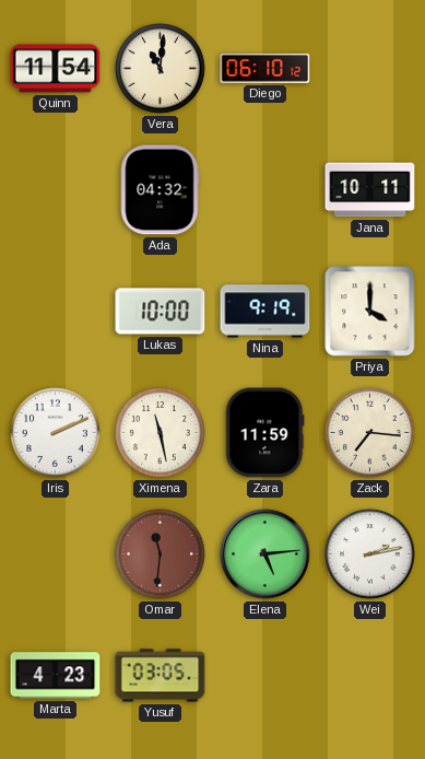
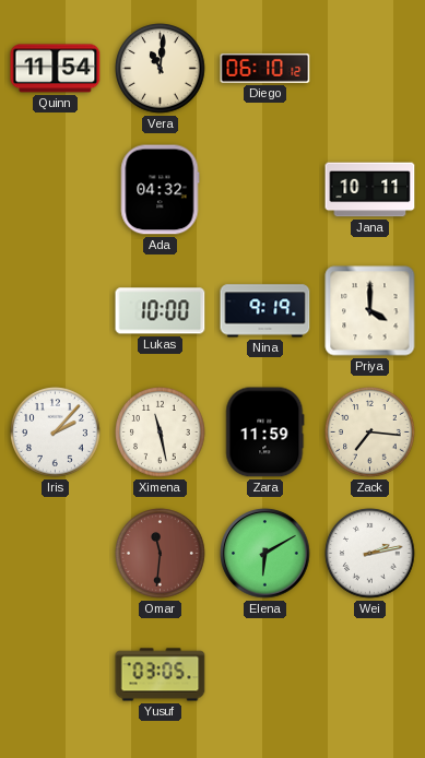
Iris: 2:11 -> 2:07 (56, 433)
Elena: 5:14 -> 6:10 (265, 554)
Marta: 4:23 -> none (56, 676)
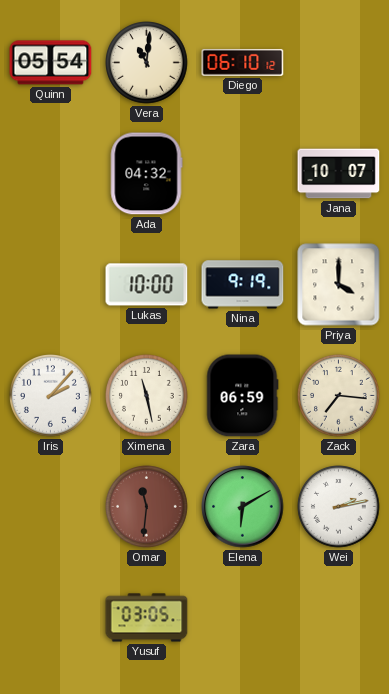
Quinn: 11:54 -> 05:54 (51, 63)
Jana: 10:11 -> 10:07 (339, 174)
Zara: 11:59 -> 06:59 (243, 396)
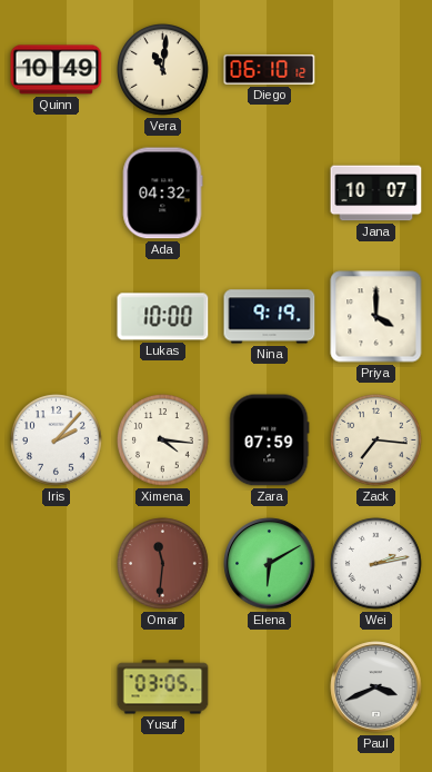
Quinn: 05:54 -> 10:49 (57, 70)
Ximena: 11:28 -> 4:16 (163, 441)
Zara: 06:59 -> 07:59 (270, 441)
Paul: none -> 3:41 (376, 687)
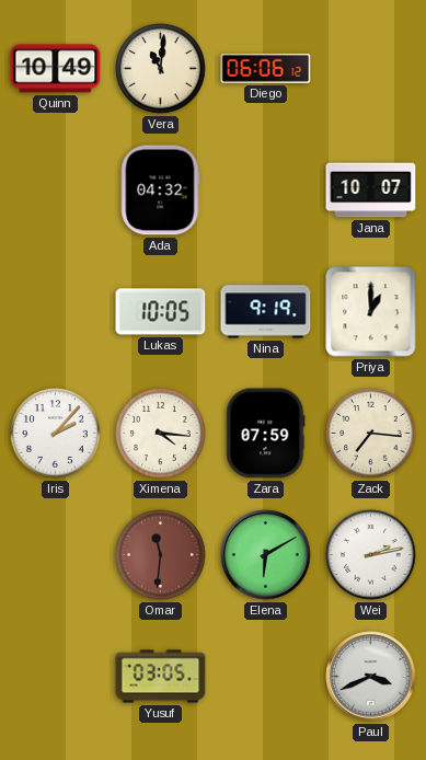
Diego: 06:10 -> 06:06 (266, 68)
Lukas: 10:00 -> 10:05 (161, 312)
Priya: 4:00 -> 1:00 (371, 312)
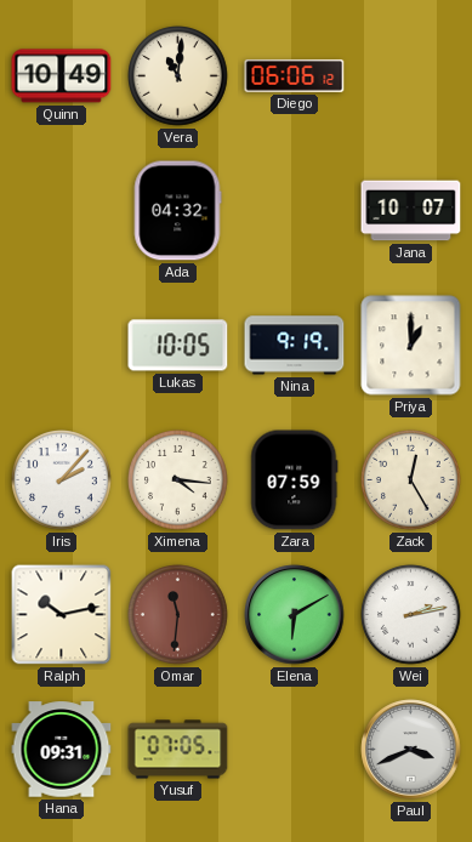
Zack: 7:16 -> 12:25 (411, 480)
Ralph: none -> 10:13 (62, 615)
Hana: none -> 09:31 (62, 750)
Yusuf: 03:05 -> 07:05 (178, 750)
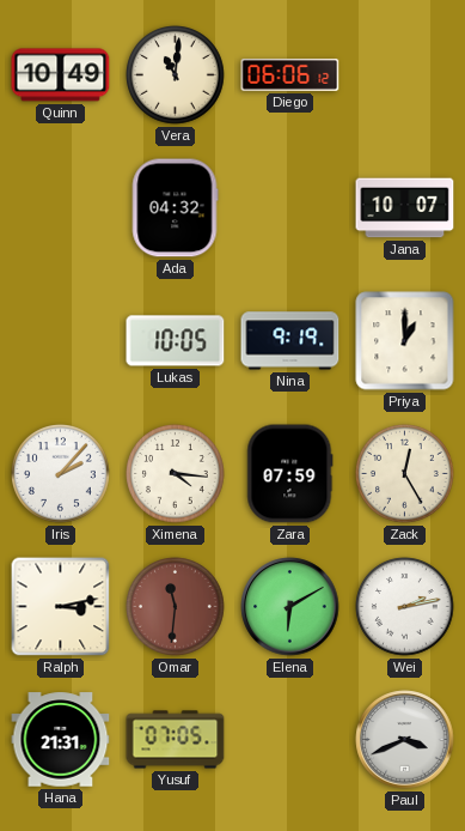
Ralph: 10:13 -> 3:13 (61, 607)
Hana: 09:31 -> 21:31 (61, 740)
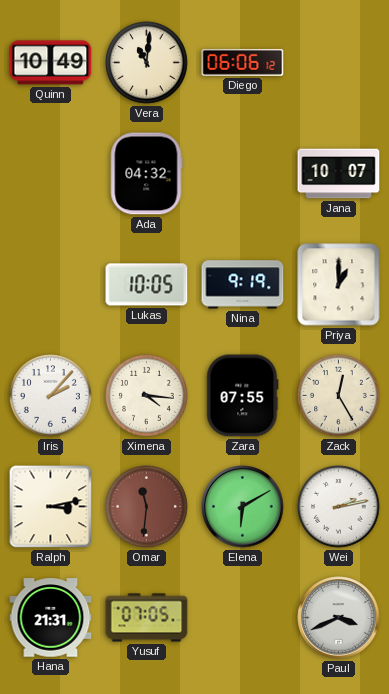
Zara: 07:59 -> 07:55 (243, 396)
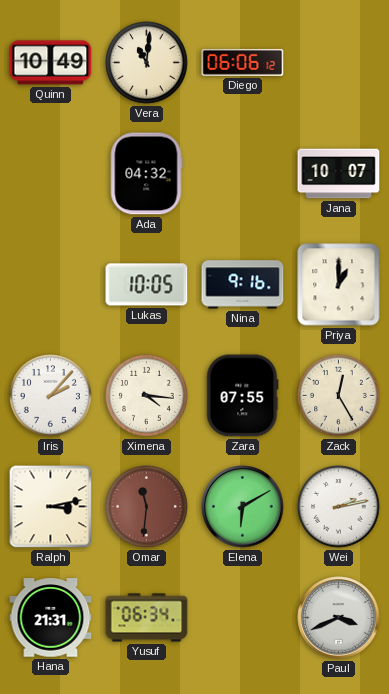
Nina: 9:19 -> 9:16 (243, 285)
Yusuf: 07:05 -> 06:34 (147, 618)
